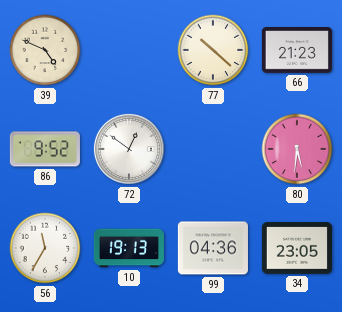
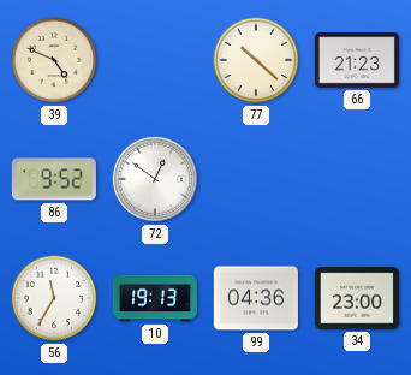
80: 5:31 -> none (297, 149)
34: 23:05 -> 23:00 (357, 298)
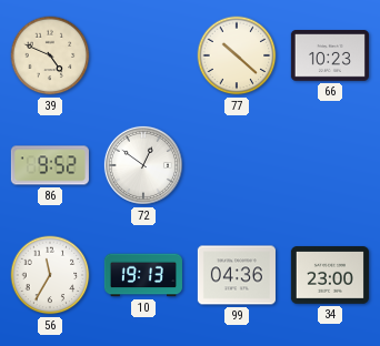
66: 21:23 -> 10:23 (330, 57)
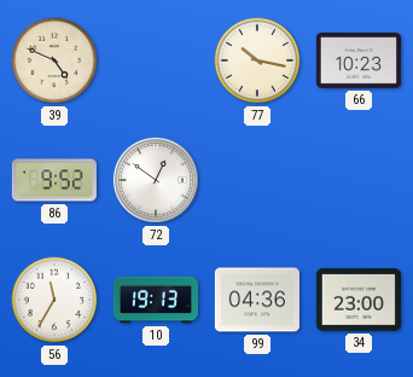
77: 10:22 -> 10:17 (257, 60)
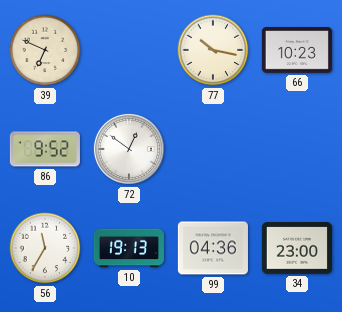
39: 4:49 -> 6:49 (45, 50)
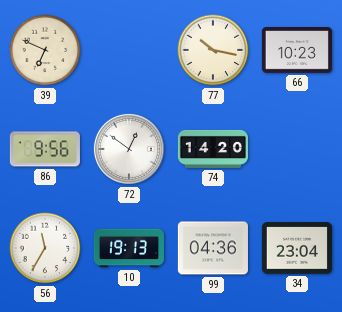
86: 9:52 -> 9:56 (45, 149)
74: none -> 14:20 (212, 149)
34: 23:00 -> 23:04 (297, 248)
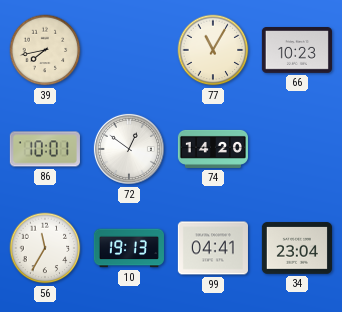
39: 6:49 -> 7:43 (45, 50)
77: 10:17 -> 11:05 (213, 50)
86: 9:56 -> 10:01 (45, 149)
99: 04:36 -> 04:41 (213, 248)
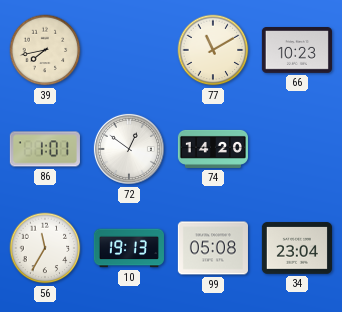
77: 11:05 -> 11:10 (213, 50)
86: 10:01 -> 1:01 (45, 149)
99: 04:41 -> 05:08 (213, 248)
